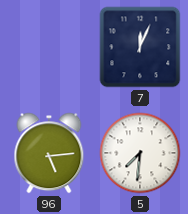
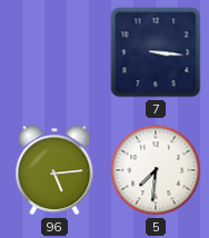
7: 12:04 -> 3:16 (156, 52)
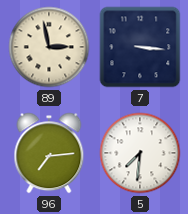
89: none -> 2:58 (49, 47)
96: 5:14 -> 7:14 (49, 153)
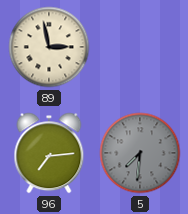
7: 3:16 -> none (140, 47)
5 dial: white -> grey (140, 153)
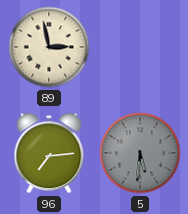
5: 7:31 -> 5:31 (140, 153)
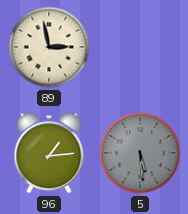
96: 7:14 -> 1:14 (49, 153)
5: 5:31 -> 5:29 (140, 153)
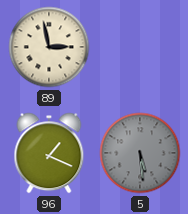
96: 1:14 -> 1:19 (49, 153)
